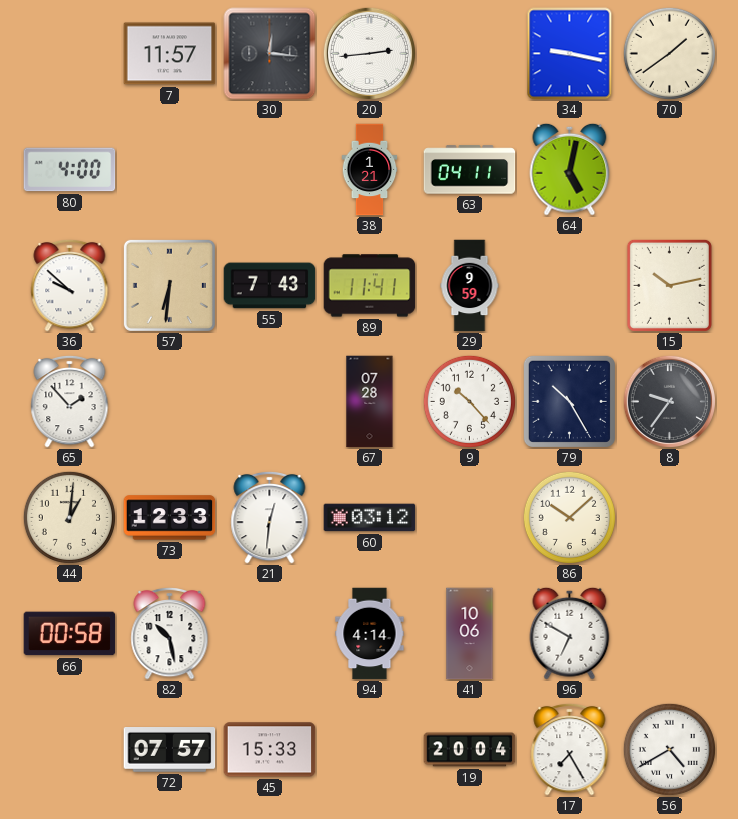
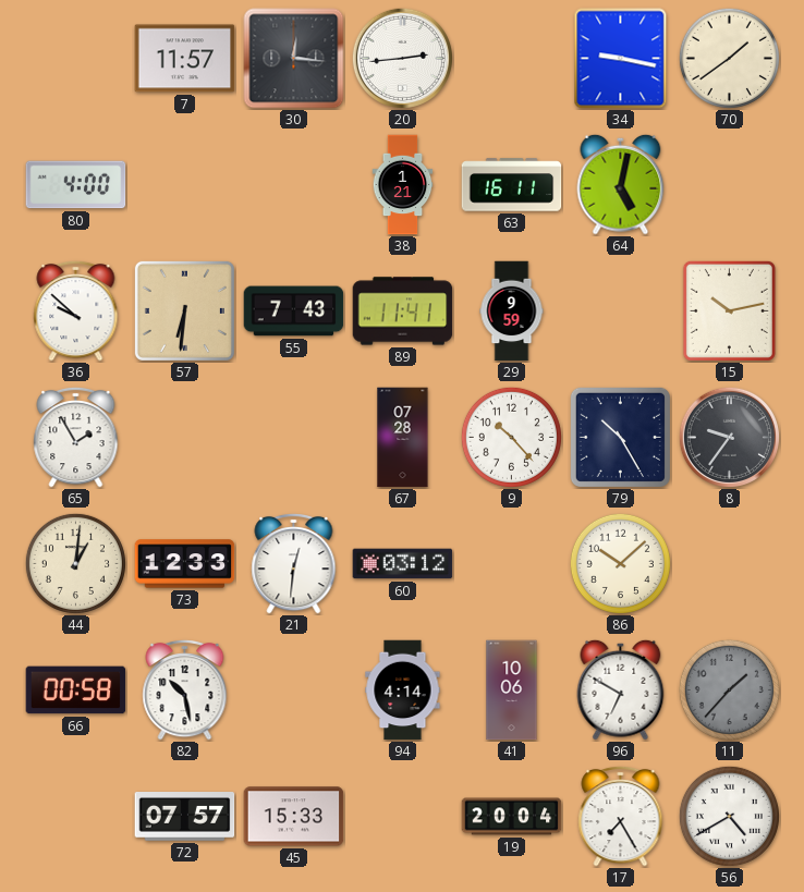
63: 04:11 -> 16:11 (512, 185)
65: 1:53 -> 1:55 (76, 437)
11: none -> 1:37 (729, 689)
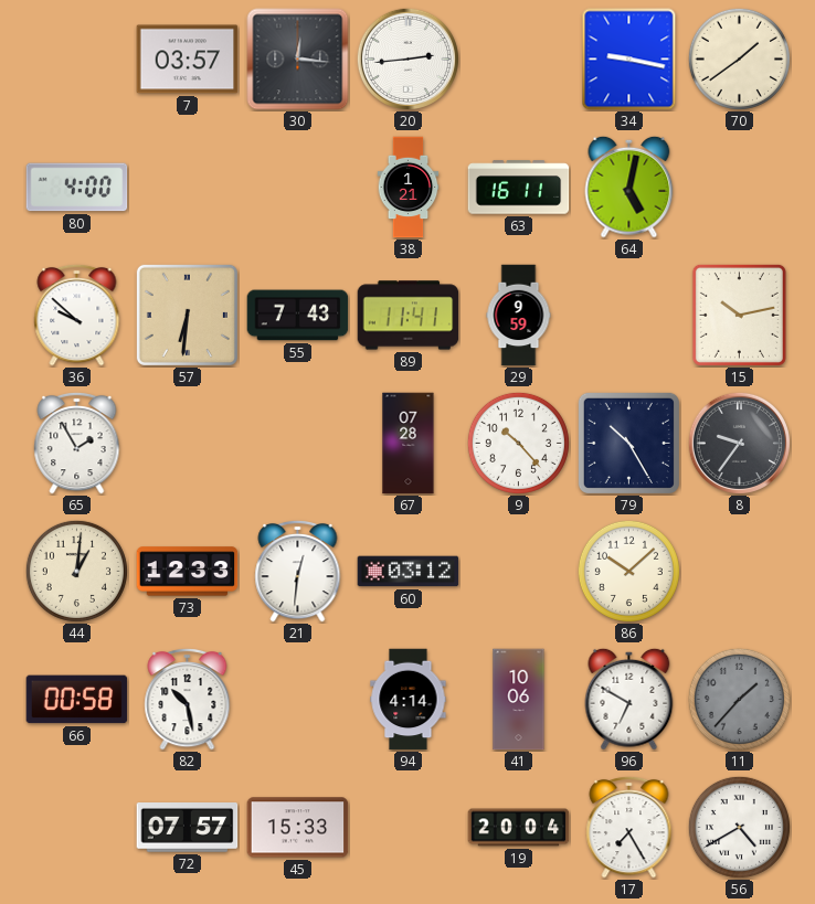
7: 11:57 -> 03:57 (188, 60)
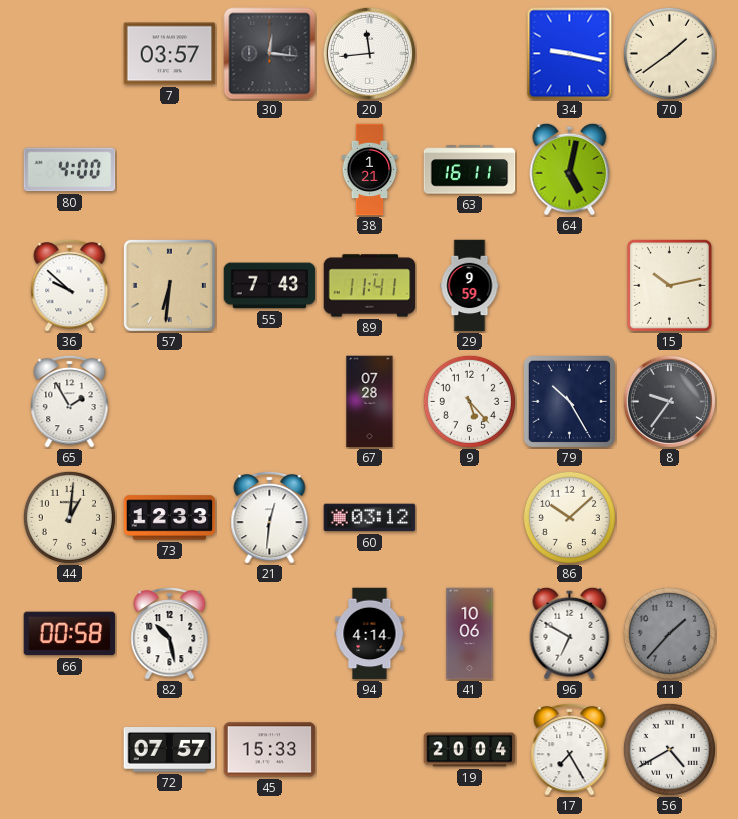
20: 2:44 -> 11:44 (369, 53)
9: 10:23 -> 5:23 (469, 401)
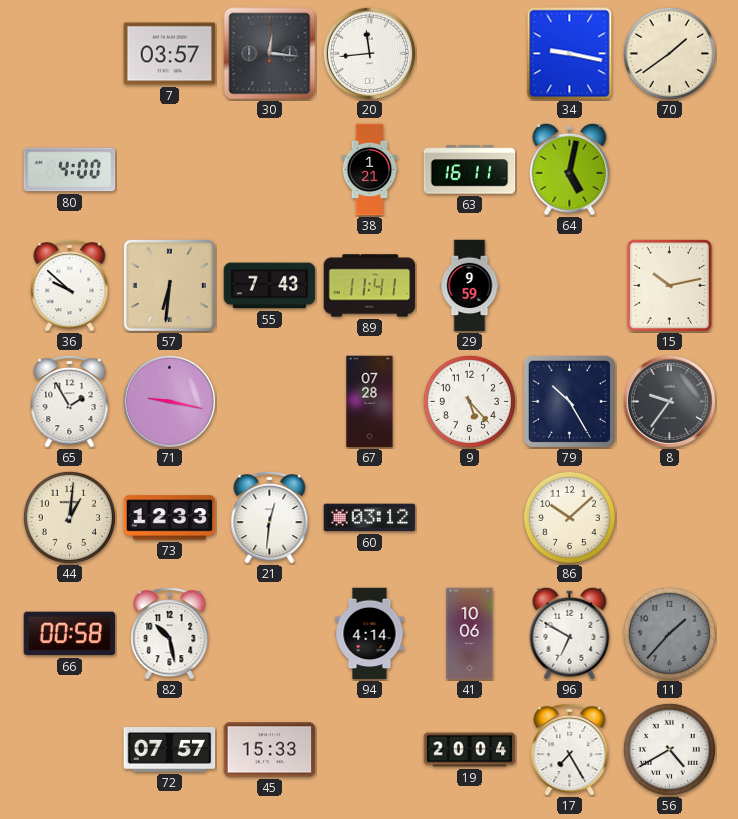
71: none -> 9:17 (169, 401)
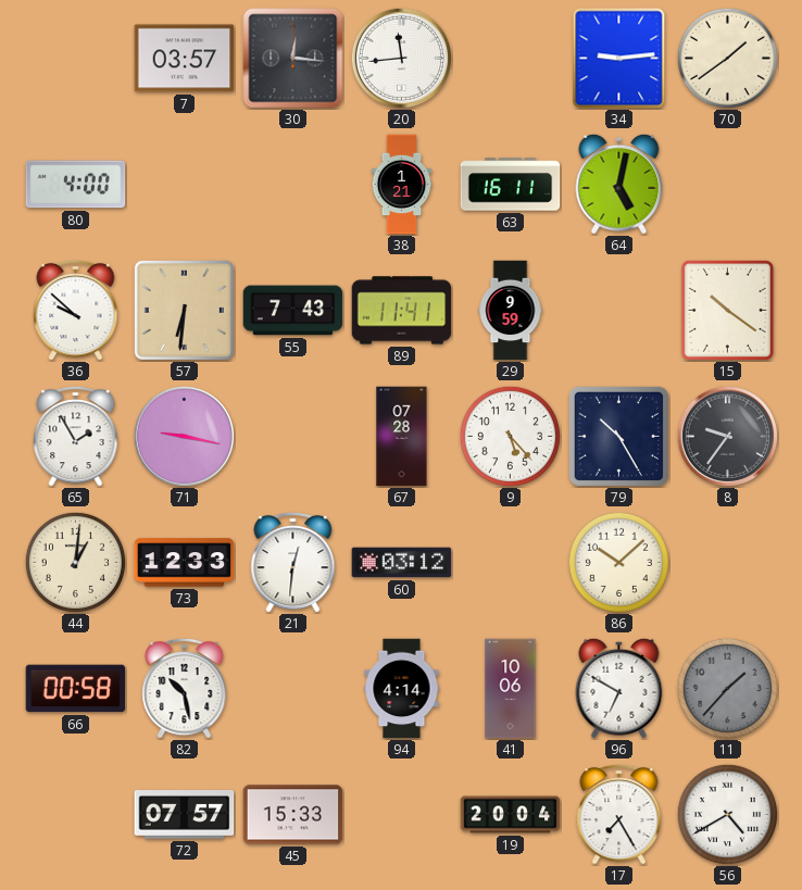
34: 9:17 -> 9:14 (619, 59)
15: 10:13 -> 10:21 (727, 310)
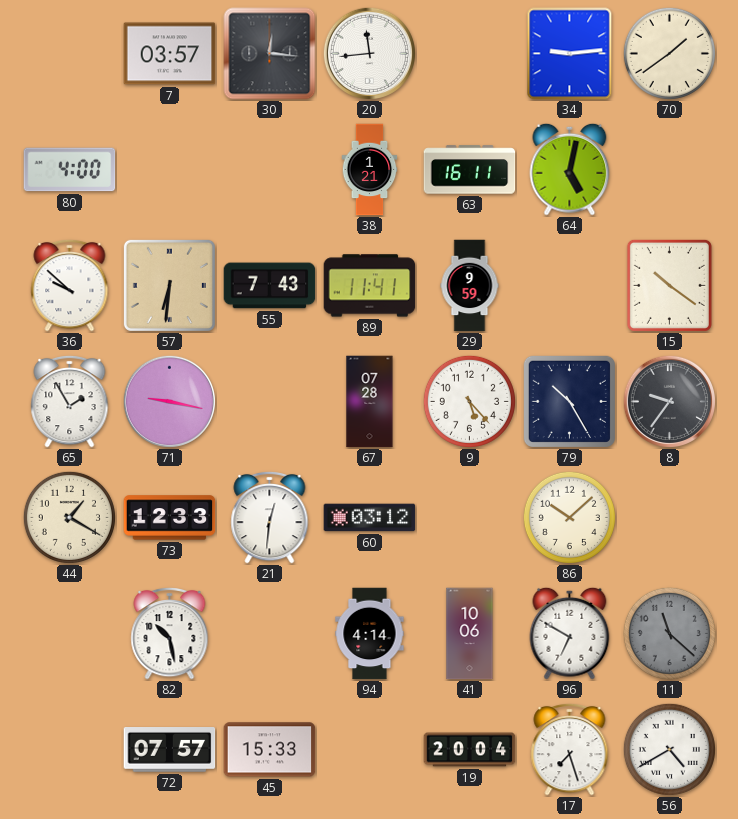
44: 1:01 -> 1:20 (69, 517)
66: 00:58 -> none (76, 689)
11: 1:37 -> 11:22 (669, 633)
17: 7:25 -> 7:27 (570, 749)
